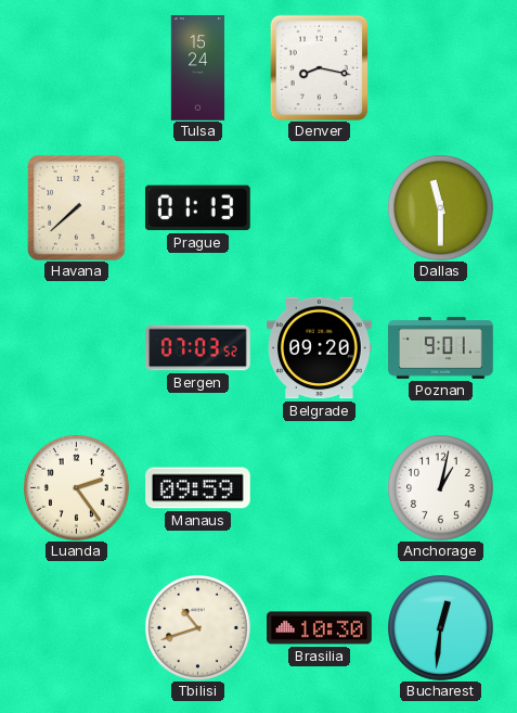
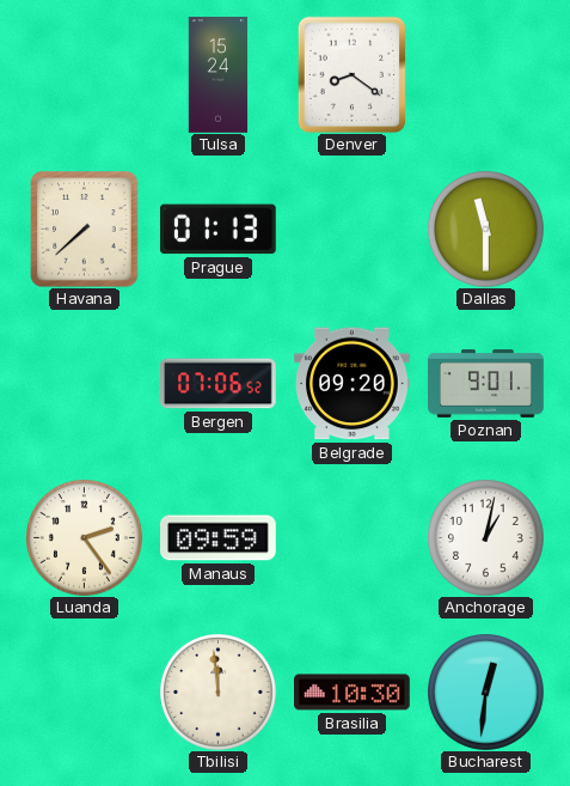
Denver: 8:17 -> 8:21 (353, 74)
Bergen: 07:03 -> 07:06 (219, 384)
Tbilisi: 10:42 -> 11:59 (219, 693)
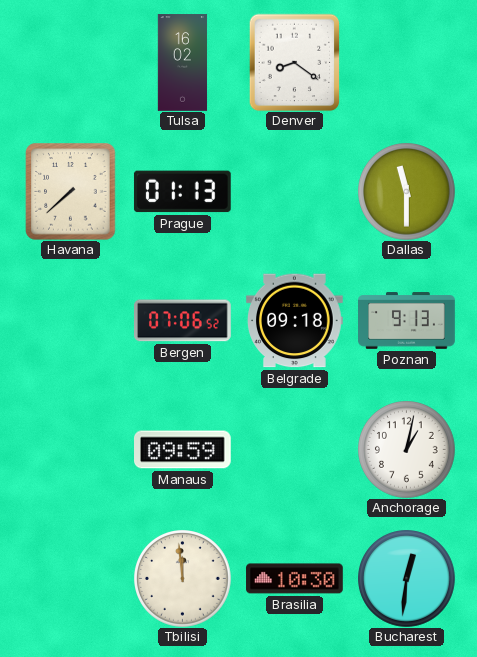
Tulsa: 15:24 -> 16:02 (183, 63)
Belgrade: 09:20 -> 09:18 (295, 321)
Poznan: 9:01 -> 9:13 (407, 321)
Luanda: 2:24 -> none (85, 538)
